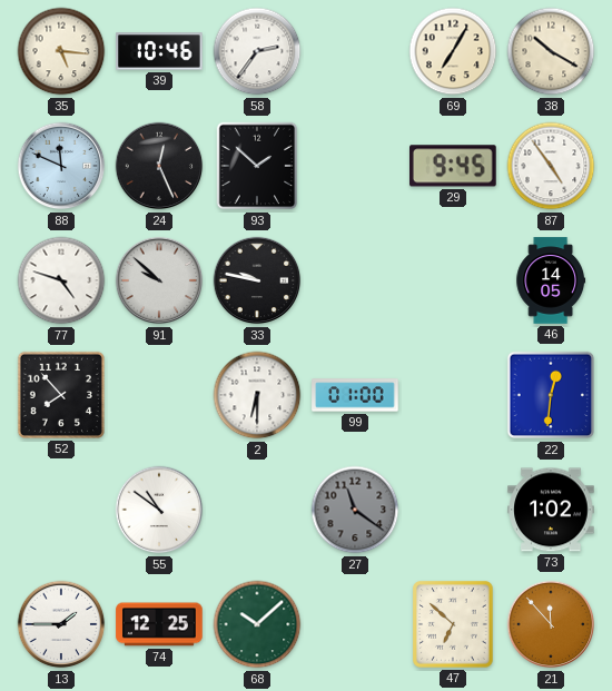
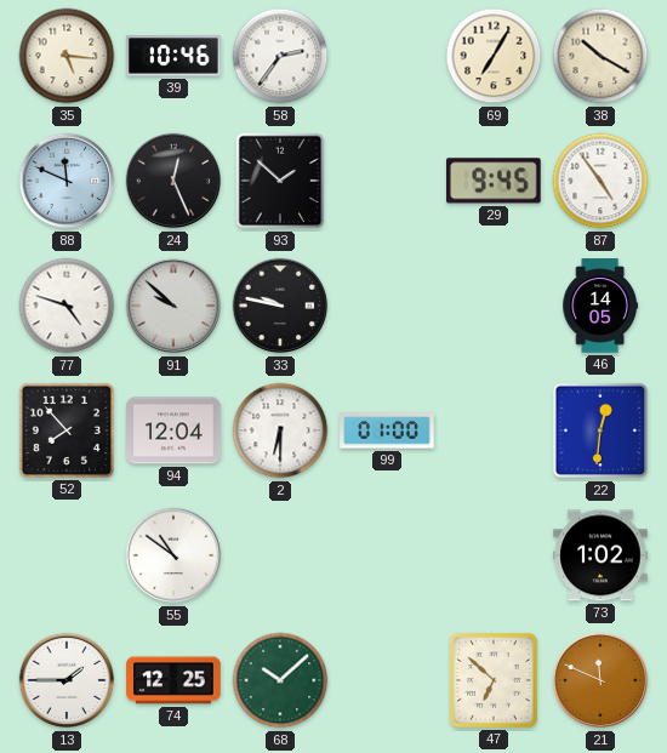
94: none -> 12:04 (173, 430)
27: 11:21 -> none (355, 510)
21: 11:53 -> 11:49 (600, 680)
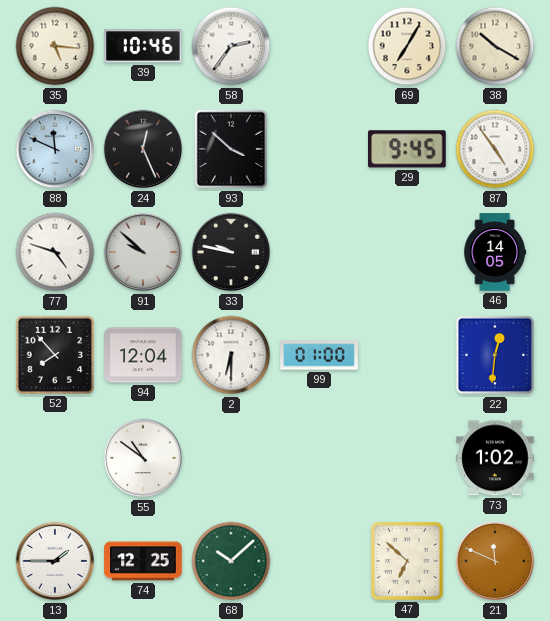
93: 1:52 -> 3:52 (231, 149)
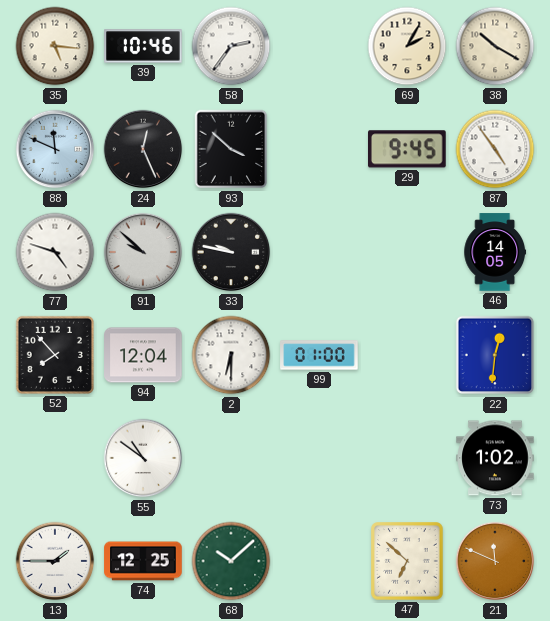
69: 7:05 -> 2:05 (407, 46)
